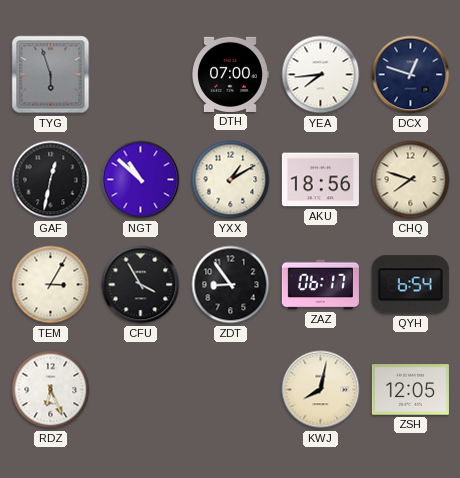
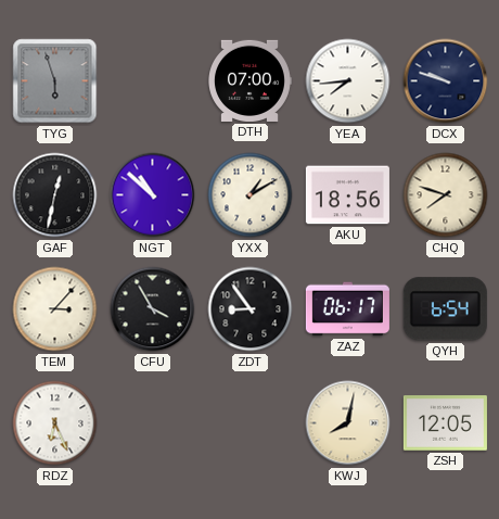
DCX: 12:48 -> 9:48 (446, 81)
TEM: 3:05 -> 3:07 (55, 309)
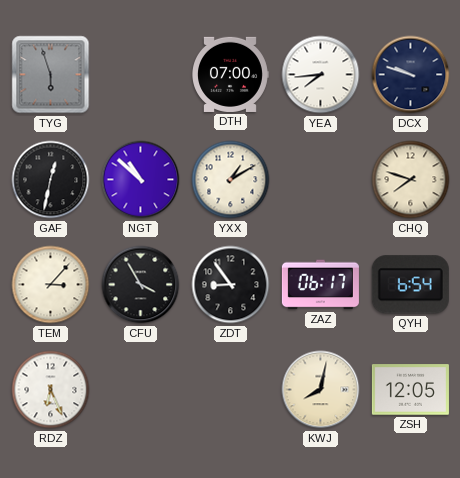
AKU: 18:56 -> none (347, 195)
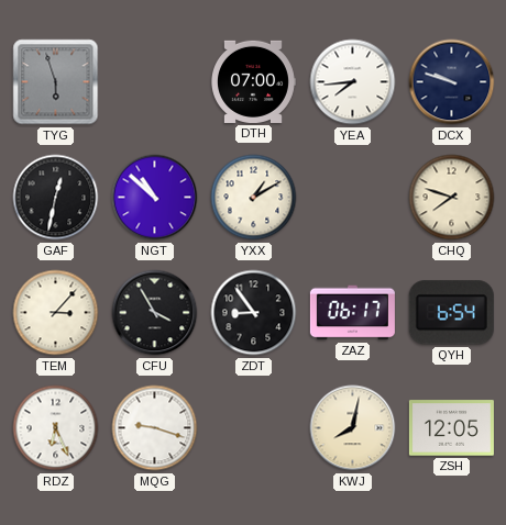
MQG: none -> 9:18 (155, 428)
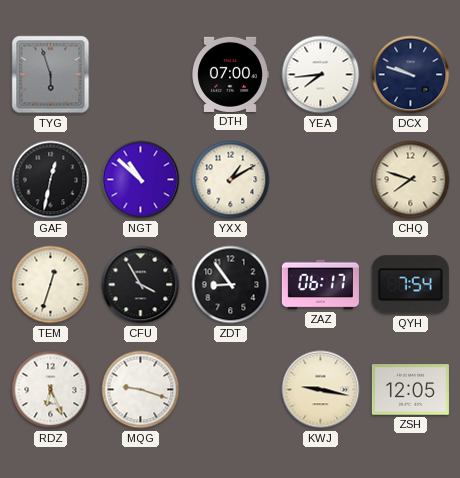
TEM: 3:07 -> 12:33 (51, 285)
QYH: 6:54 -> 7:54 (410, 285)
KWJ: 8:02 -> 9:17 (321, 390)
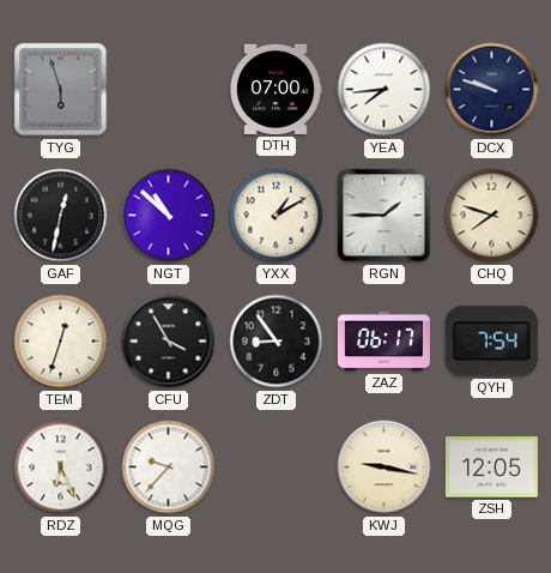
RGN: none -> 1:45 (385, 216)
MQG: 9:18 -> 9:37 (169, 468)
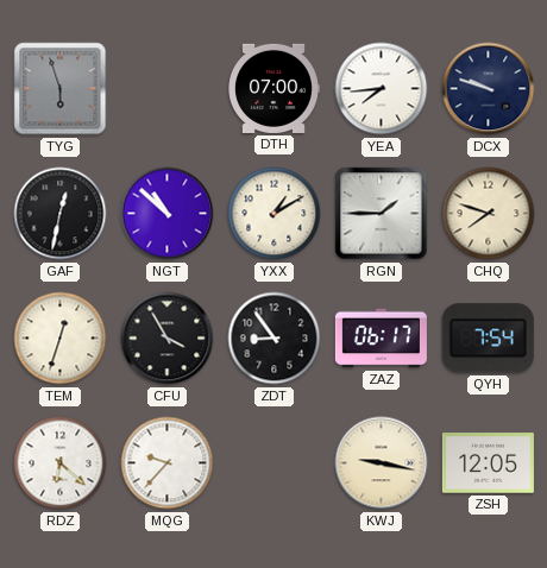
RDZ: 6:26 -> 6:22 (61, 463)
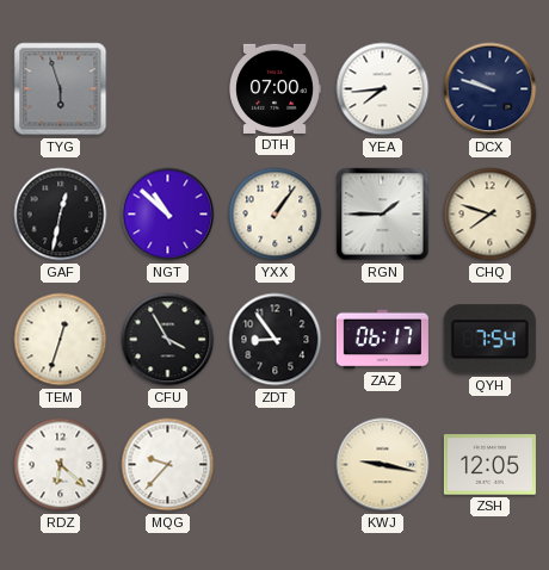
YXX: 1:10 -> 1:06 (276, 215)
